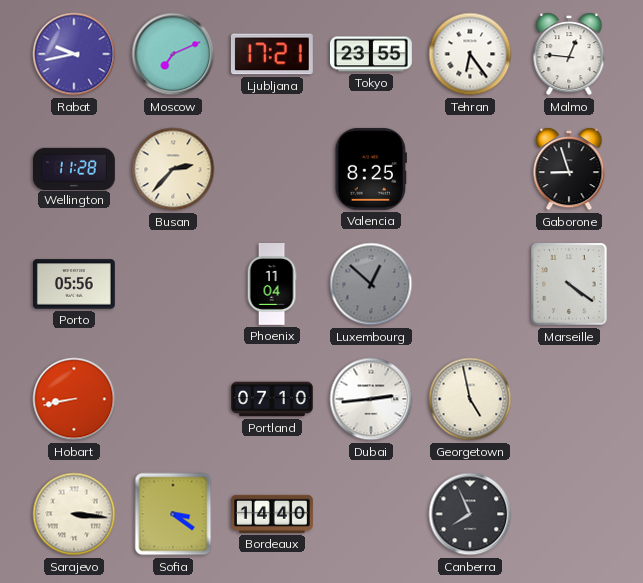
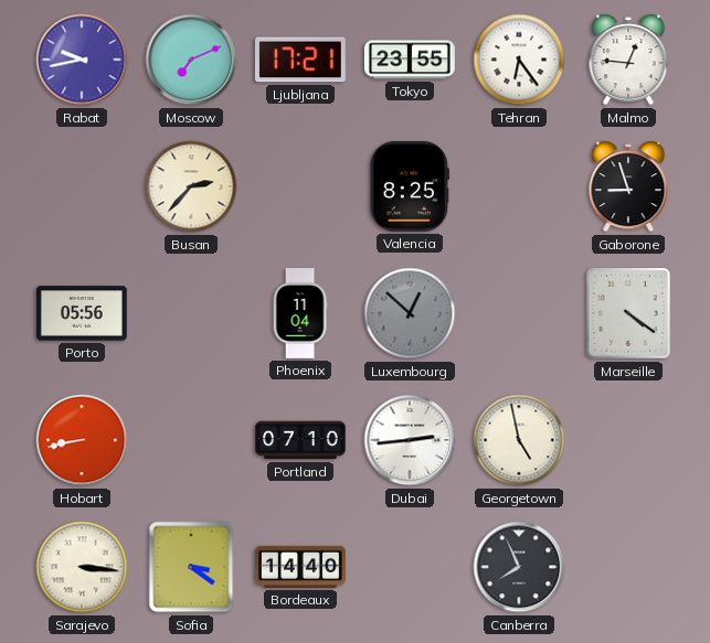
Wellington: 11:28 -> none (75, 168)
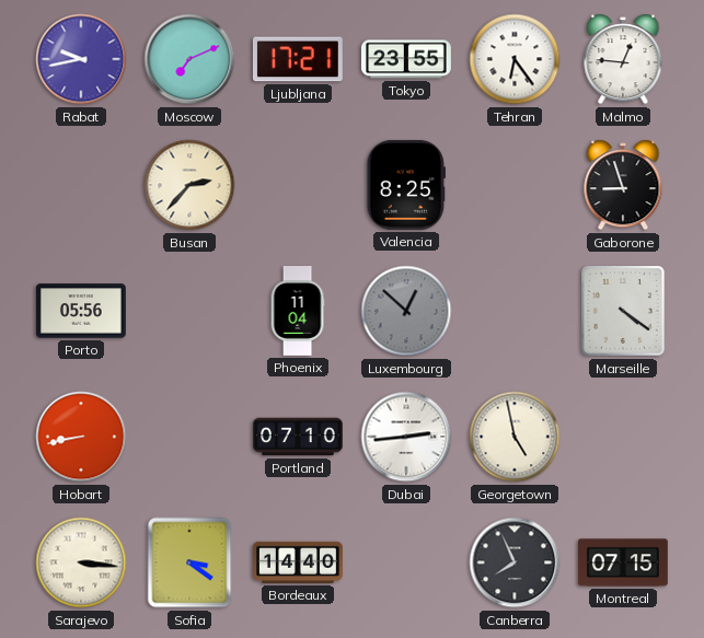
Montreal: none -> 07:15 (623, 562)
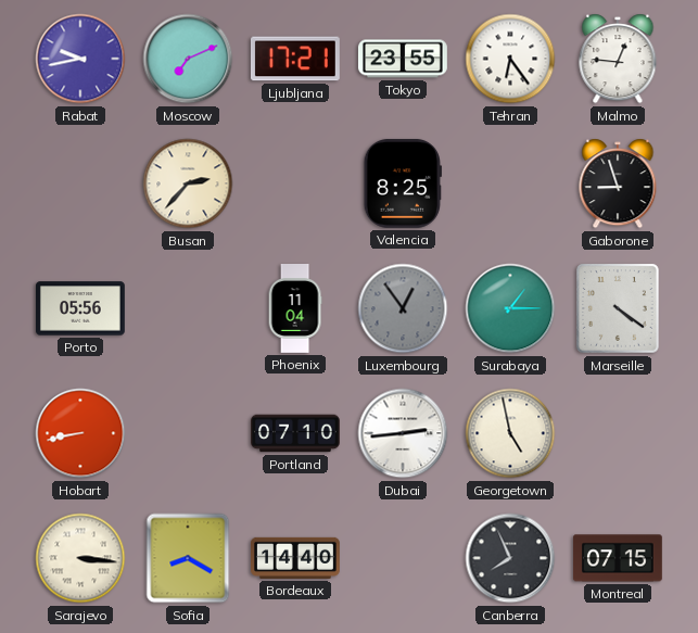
Luxembourg: 12:52 -> 12:54 (403, 308)
Surabaya: none -> 1:15 (510, 308)
Sofia: 3:21 -> 8:20 (188, 558)
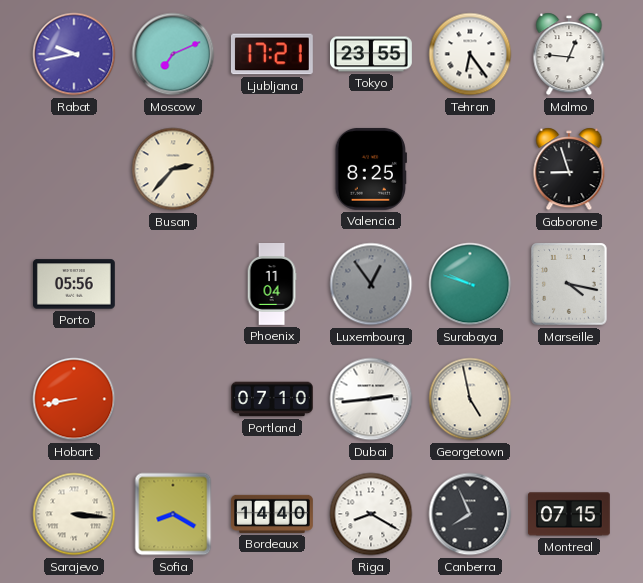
Surabaya: 1:15 -> 9:48 (470, 284)
Marseille: 4:21 -> 4:17 (570, 285)
Riga: none -> 8:20 (371, 514)
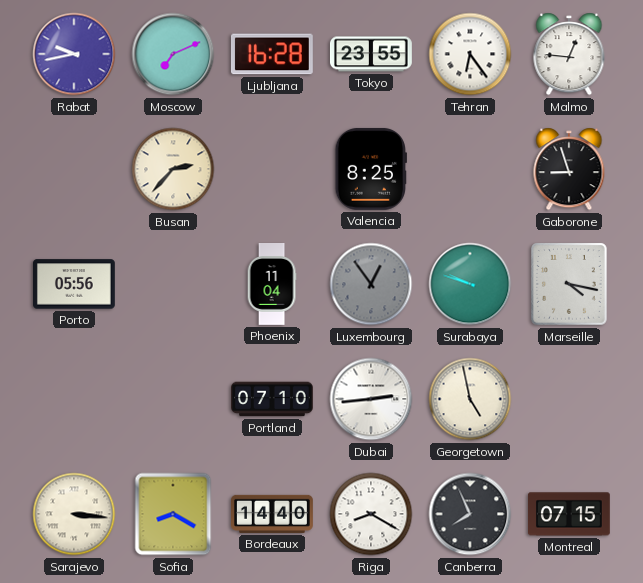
Ljubljana: 17:21 -> 16:28 (272, 54)
Hobart: 8:43 -> none (74, 399)
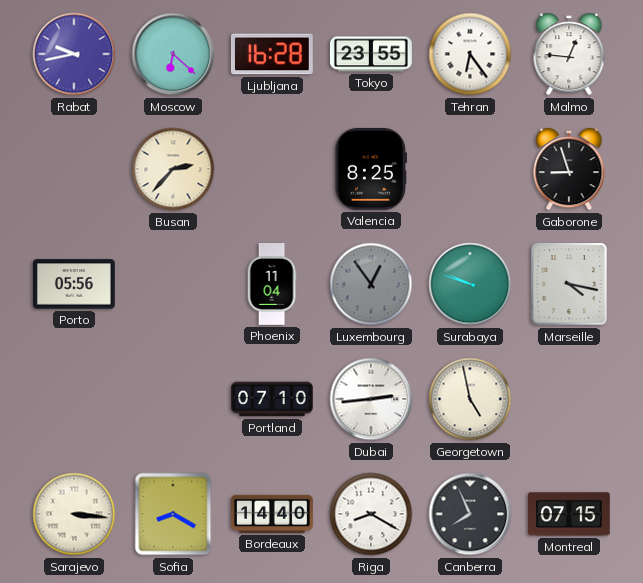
Moscow: 7:11 -> 6:22 (173, 54)
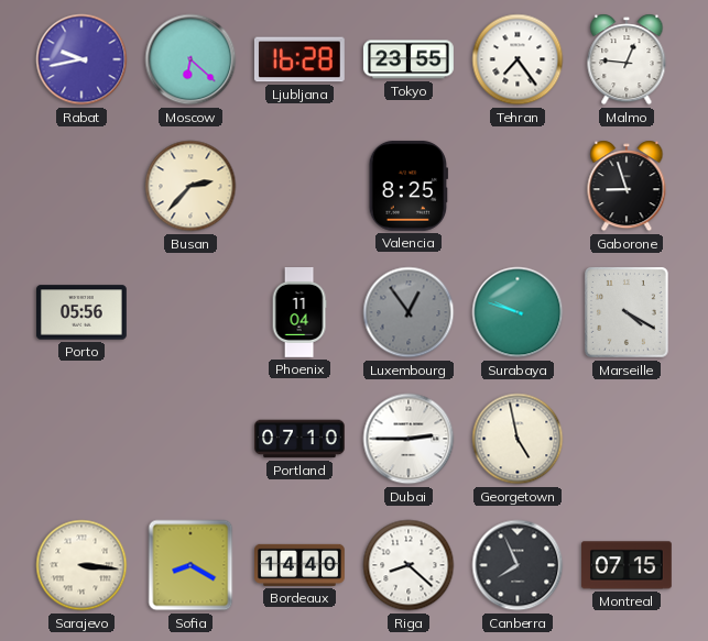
Tehran: 6:24 -> 7:24 (518, 59)
Marseille: 4:17 -> 4:20 (628, 313)
Dubai: 2:44 -> 2:45 (409, 439)
Riga: 8:20 -> 8:22 (409, 565)
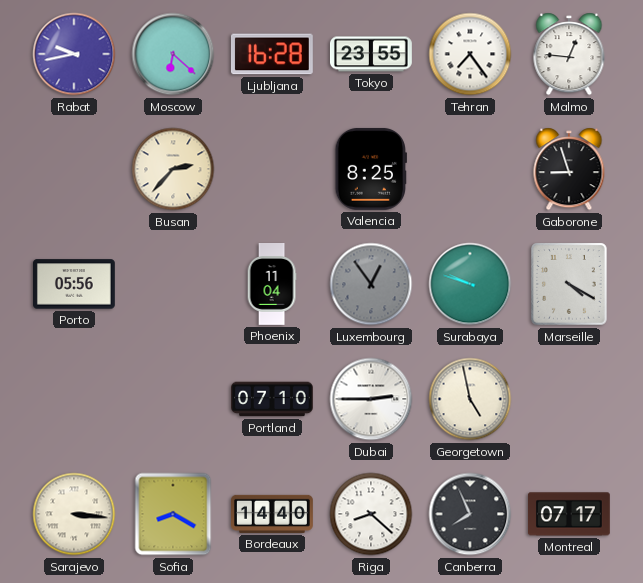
Montreal: 07:15 -> 07:17 (569, 514)
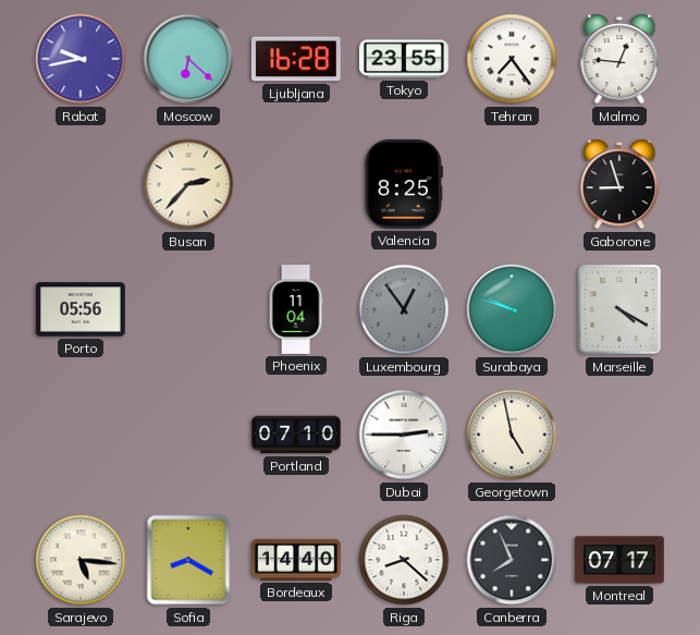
Sarajevo: 3:16 -> 5:16 (81, 560)
